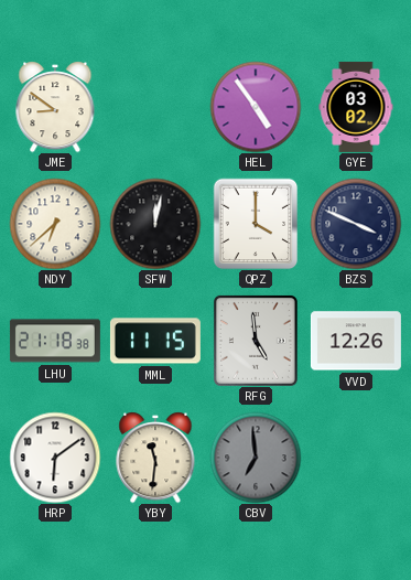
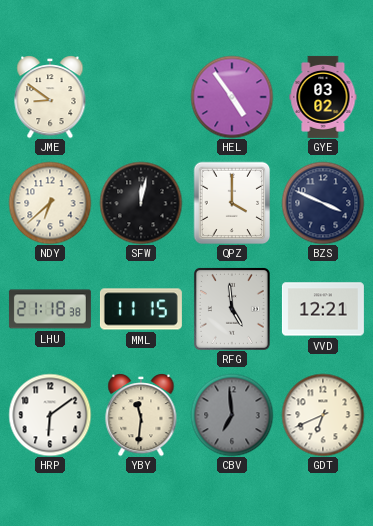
VVD: 12:26 -> 12:21 (323, 309)
GDT: none -> 6:41 (323, 415)
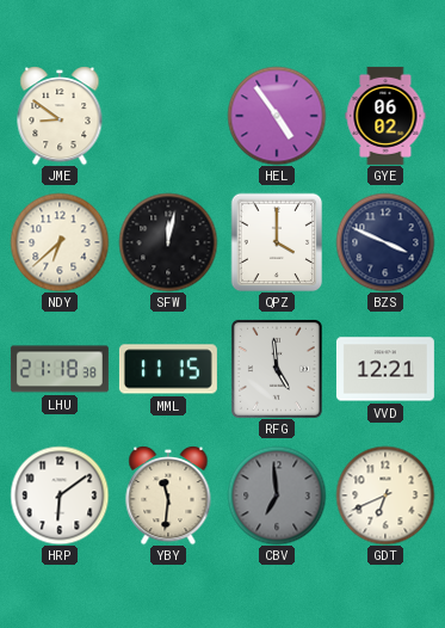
GYE: 03:02 -> 06:02 (385, 116)
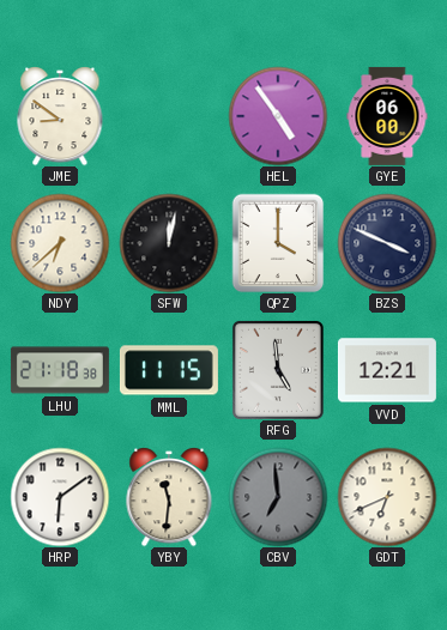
GYE: 06:02 -> 06:00 (387, 116)
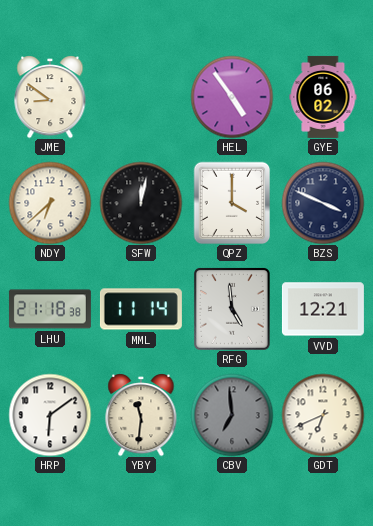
GYE: 06:00 -> 06:02 (323, 97)
MML: 11:15 -> 11:14 (141, 309)
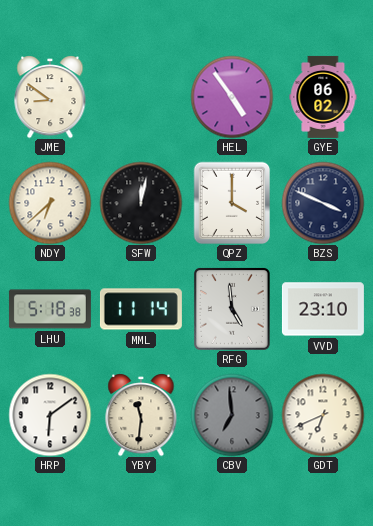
LHU: 21:18 -> 5:18 (50, 309)
VVD: 12:21 -> 23:10 (323, 309)
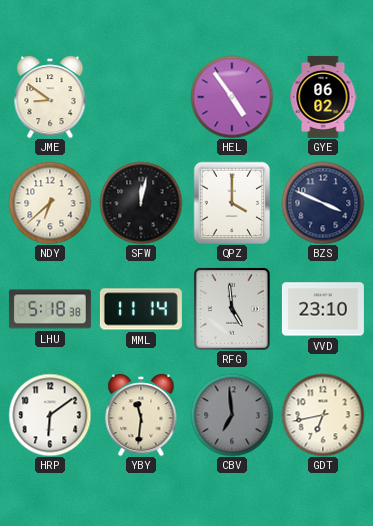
GDT: 6:41 -> 6:43 (323, 415)
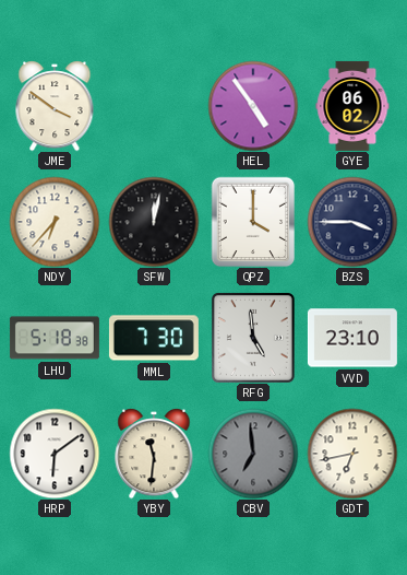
JME: 8:51 -> 3:51 (55, 106)
NDY: 6:38 -> 6:37 (55, 222)
BZS: 3:49 -> 3:45 (352, 222)
MML: 11:14 -> 7:30 (154, 338)
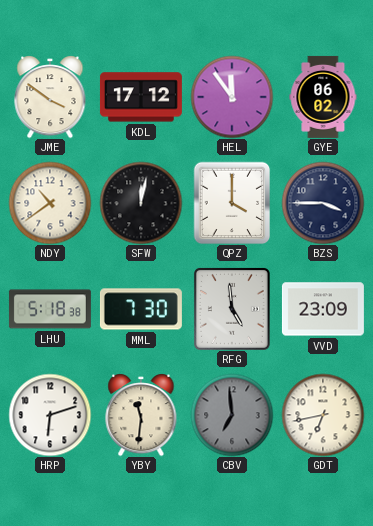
KDL: none -> 17:12 (141, 97)
HEL: 4:54 -> 11:54 (232, 97)
NDY: 6:37 -> 10:39 (50, 203)
VVD: 23:10 -> 23:09 (323, 309)
HRP: 6:09 -> 6:12 (50, 415)
